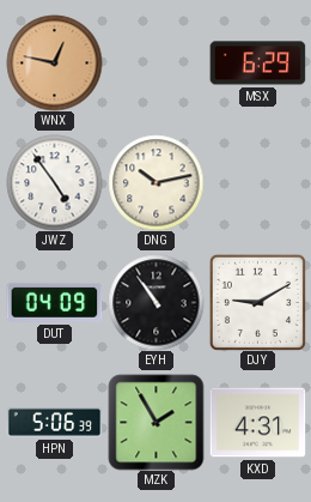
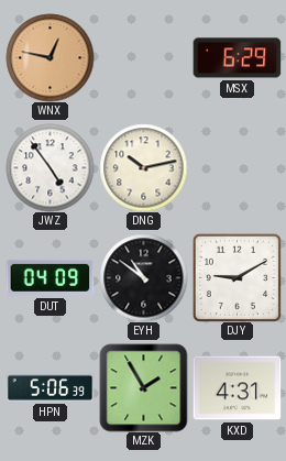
EYH: 10:54 -> 10:51 (143, 277)
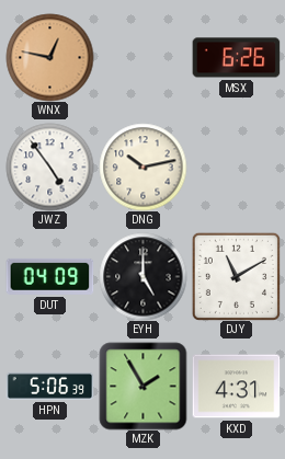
MSX: 6:29 -> 6:26 (236, 58)
EYH: 10:51 -> 5:00 (142, 276)
DJY: 9:10 -> 11:10 (236, 276)
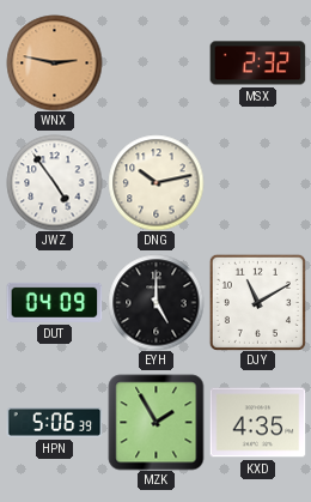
WNX: 12:47 -> 2:47 (54, 62)
MSX: 6:26 -> 2:32 (257, 63)
KXD: 4:31 -> 4:35 (257, 423)
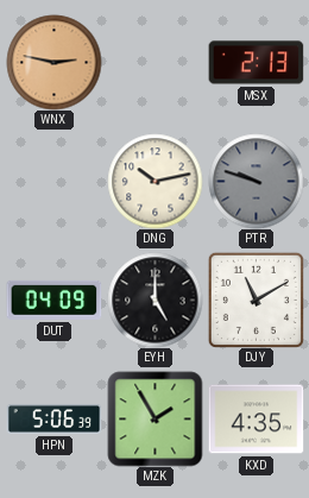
MSX: 2:32 -> 2:13 (256, 63)
JWZ: 4:54 -> none (54, 182)
PTR: none -> 9:48 (256, 181)
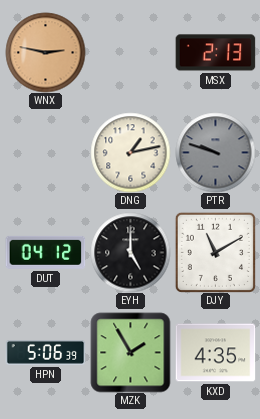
DNG: 10:13 -> 1:13 (130, 152)
DUT: 04:09 -> 04:12 (45, 252)
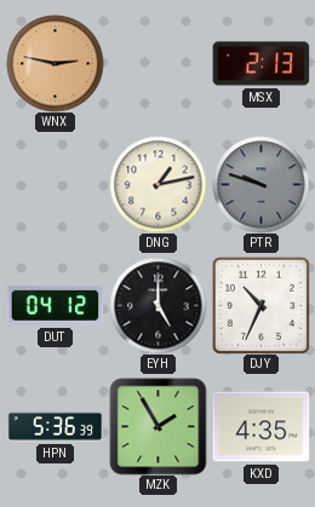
DJY: 11:10 -> 10:34 (260, 305)
HPN: 5:06 -> 5:36 (55, 426)
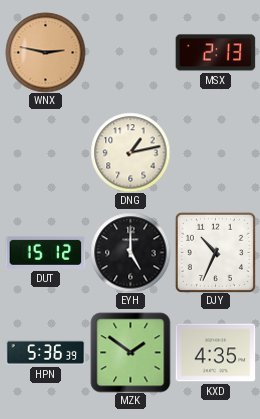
PTR: 9:48 -> none (260, 184)
DUT: 04:12 -> 15:12 (45, 252)
MZK: 1:55 -> 1:51 (130, 352)
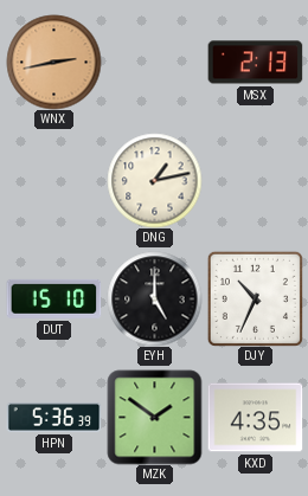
WNX: 2:47 -> 2:43 (53, 62)
DUT: 15:12 -> 15:10 (53, 298)
